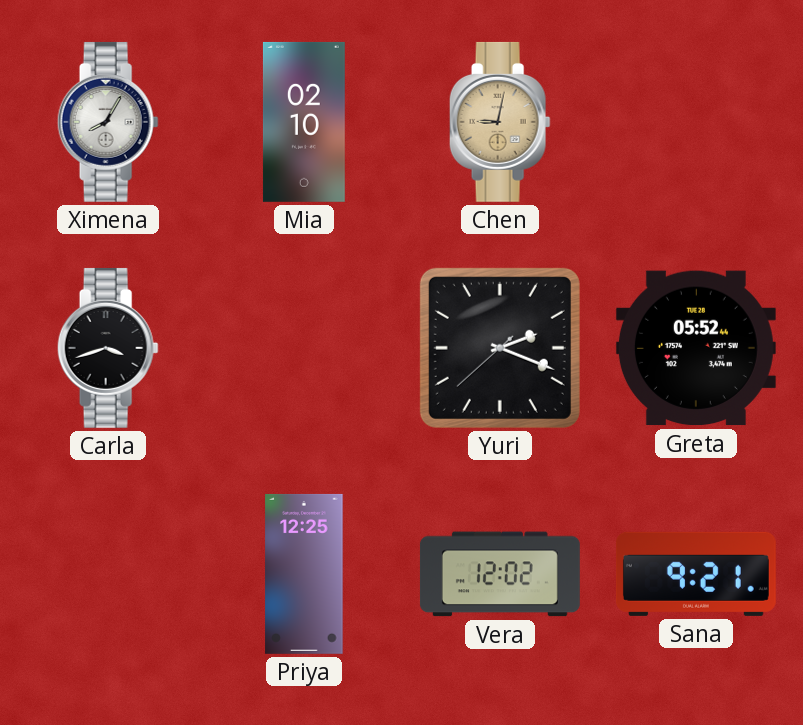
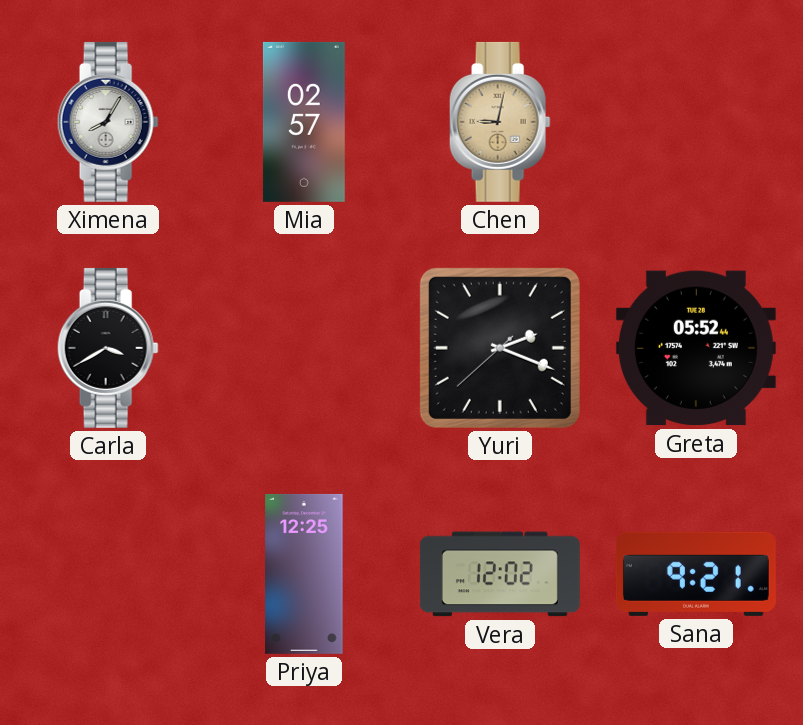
Mia: 02:10 -> 02:57 (304, 122)
Carla: 3:42 -> 3:40 (108, 348)
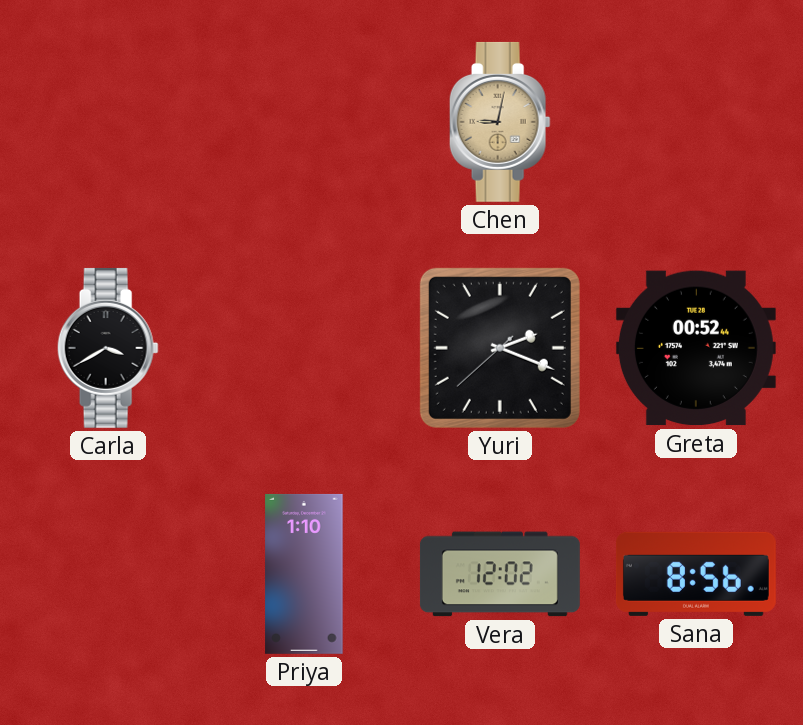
Ximena: 8:05 -> none (108, 122)
Mia: 02:57 -> none (304, 122)
Greta: 05:52 -> 00:52 (696, 348)
Priya: 12:25 -> 1:10 (304, 574)
Sana: 9:21 -> 8:56 (696, 574)
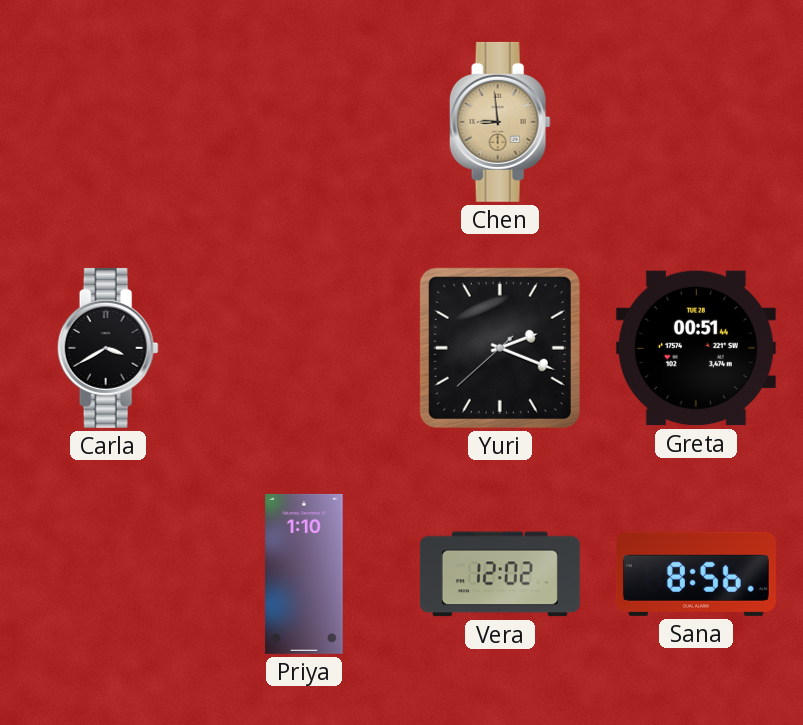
Chen: 9:02 -> 8:59 (500, 122)
Greta: 00:52 -> 00:51 (696, 348)
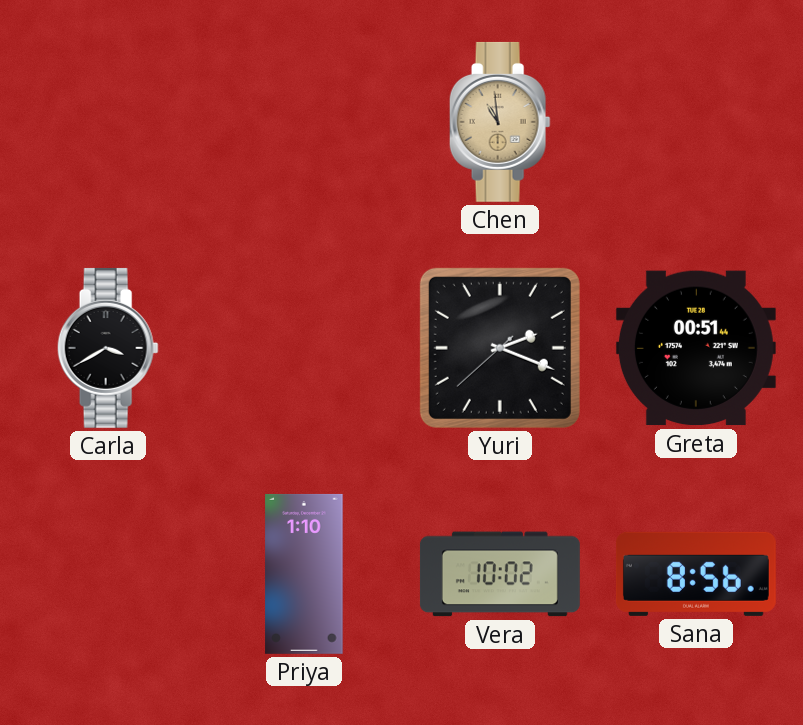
Chen: 8:59 -> 10:59 (500, 122)
Vera: 12:02 -> 10:02 (500, 574)
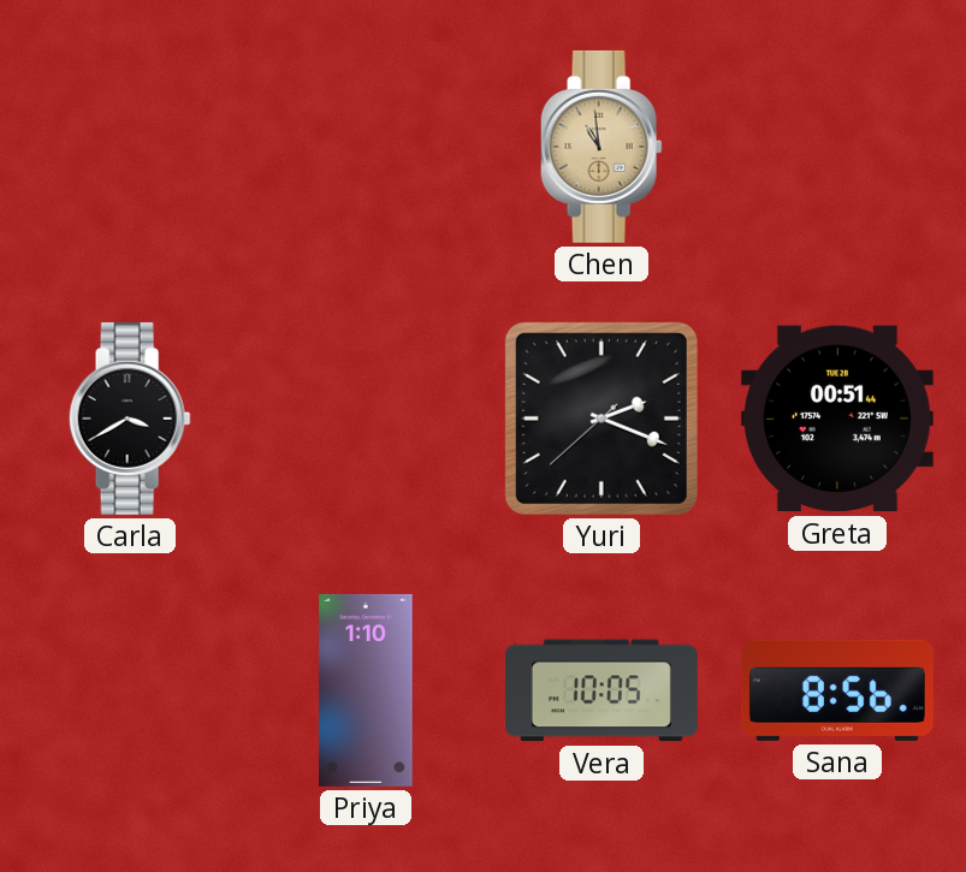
Vera: 10:02 -> 10:05 (601, 690)
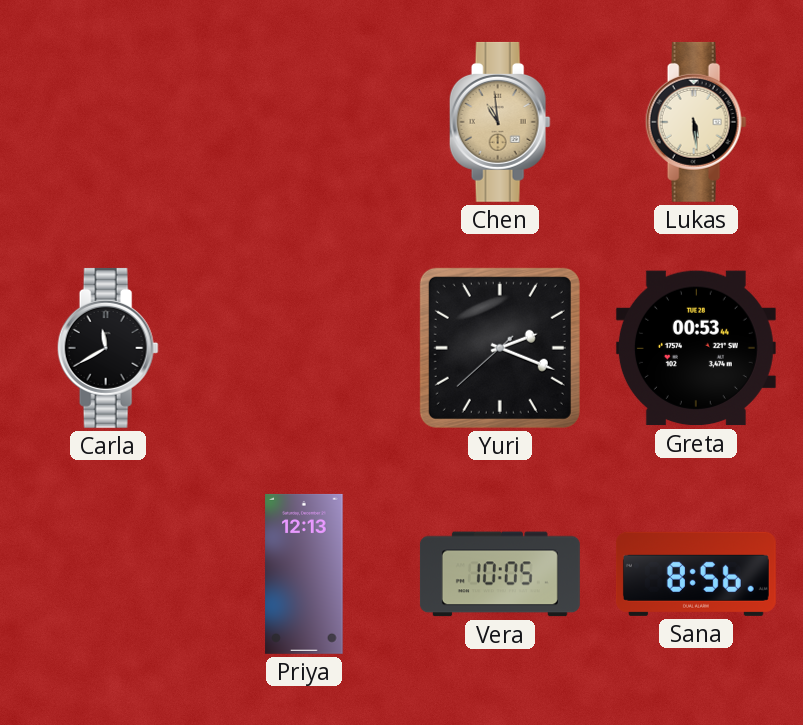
Lukas: none -> 5:29 (696, 122)
Carla: 3:40 -> 11:40 (108, 348)
Greta: 00:51 -> 00:53 (696, 348)
Priya: 1:10 -> 12:13 (304, 574)
